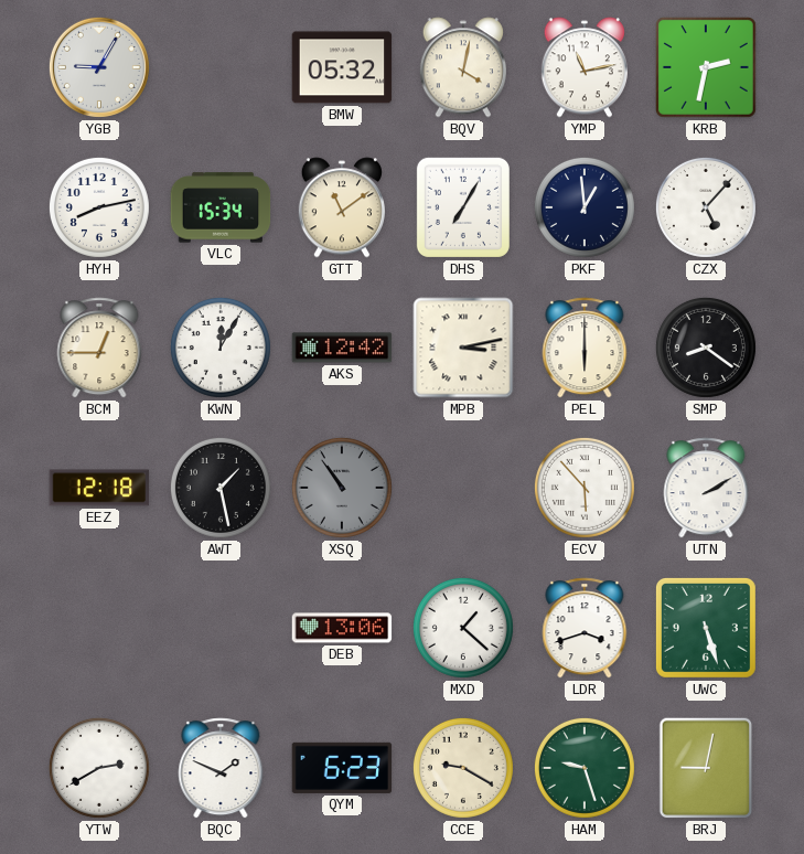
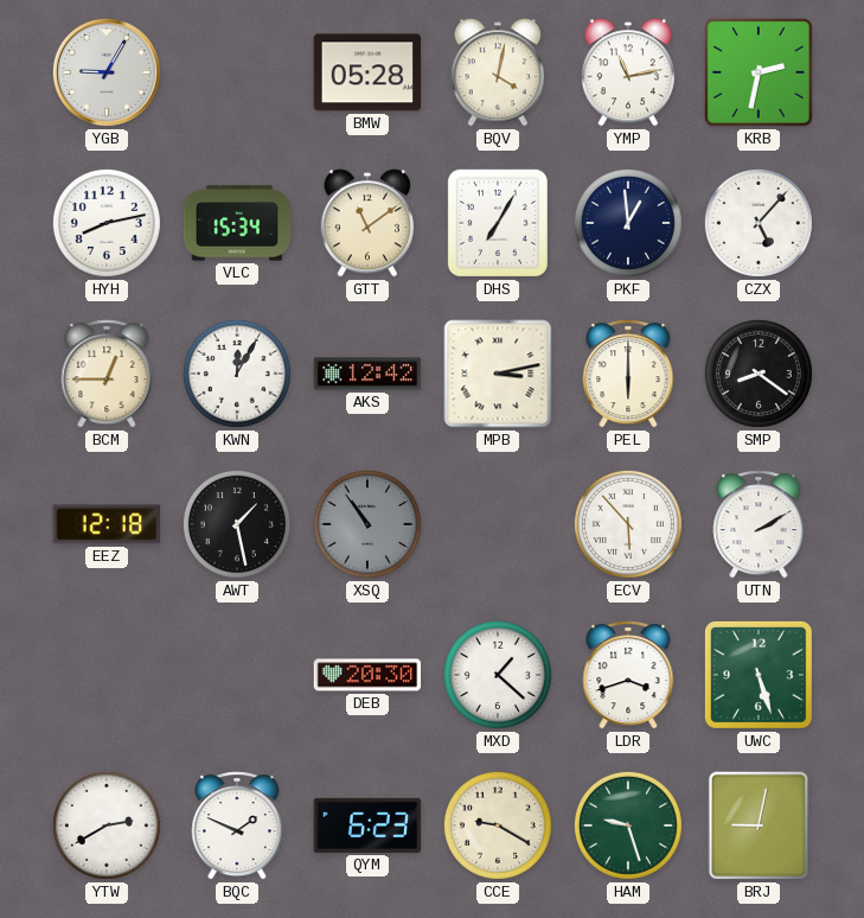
BMW: 05:32 -> 05:28 (367, 72)
DEB: 13:06 -> 20:30 (367, 675)
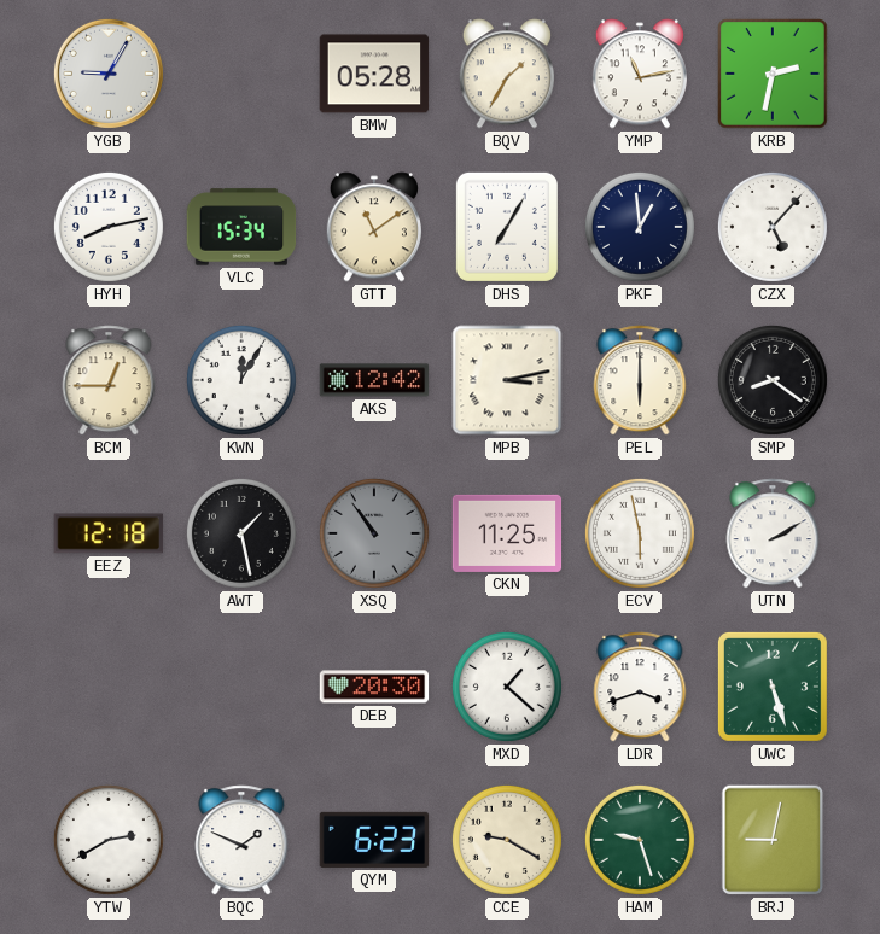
BQV: 4:02 -> 1:35 (507, 74)
CKN: none -> 11:25 (507, 533)
ECV: 5:53 -> 5:58 (640, 533)
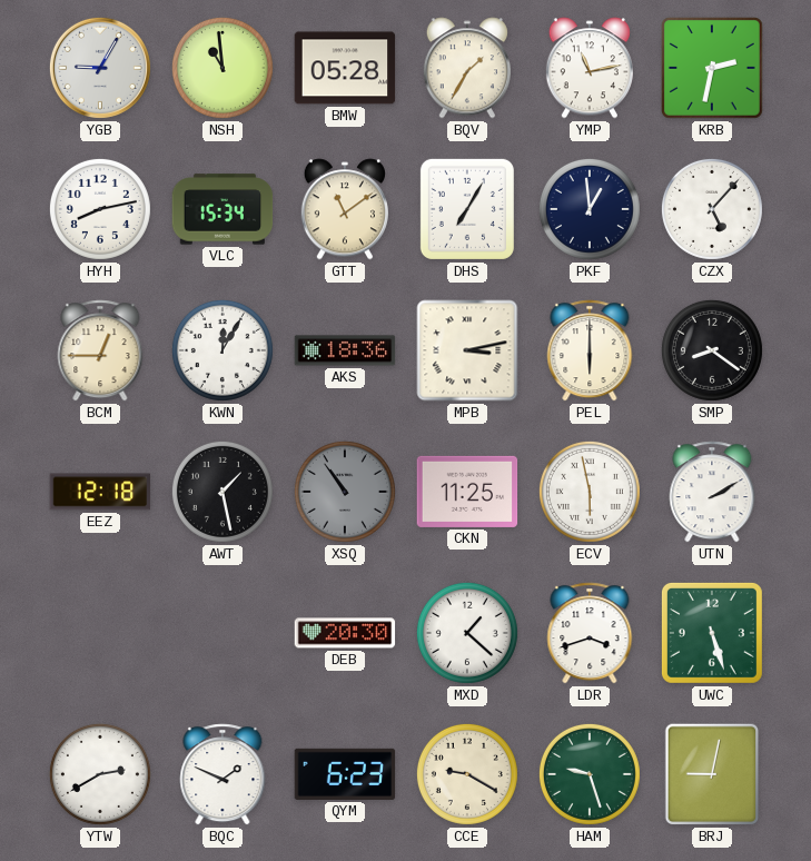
NSH: none -> 10:59 (222, 68)
AKS: 12:42 -> 18:36 (345, 350)
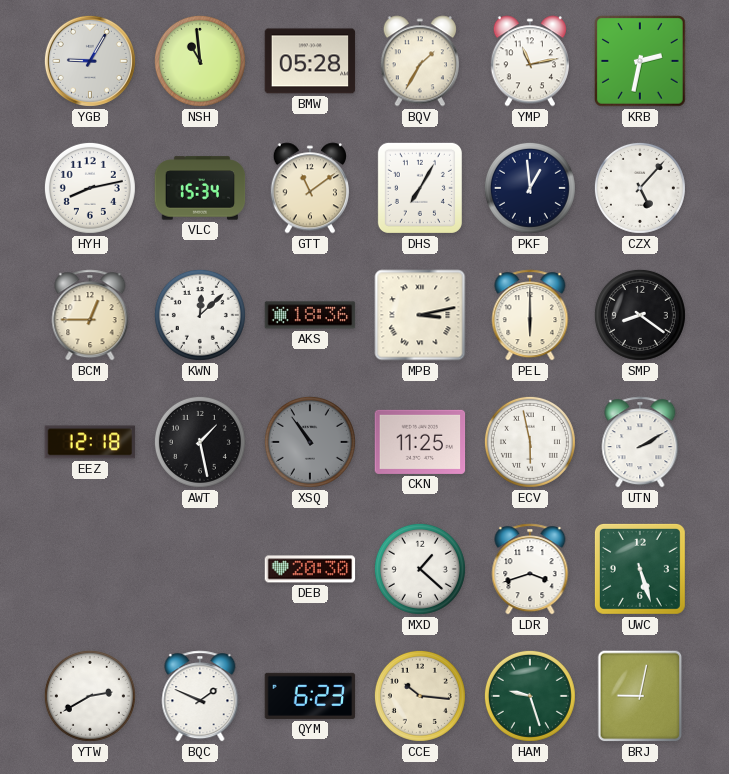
KWN: 12:05 -> 12:08 (200, 315)
CCE: 9:20 -> 10:16 (420, 696)
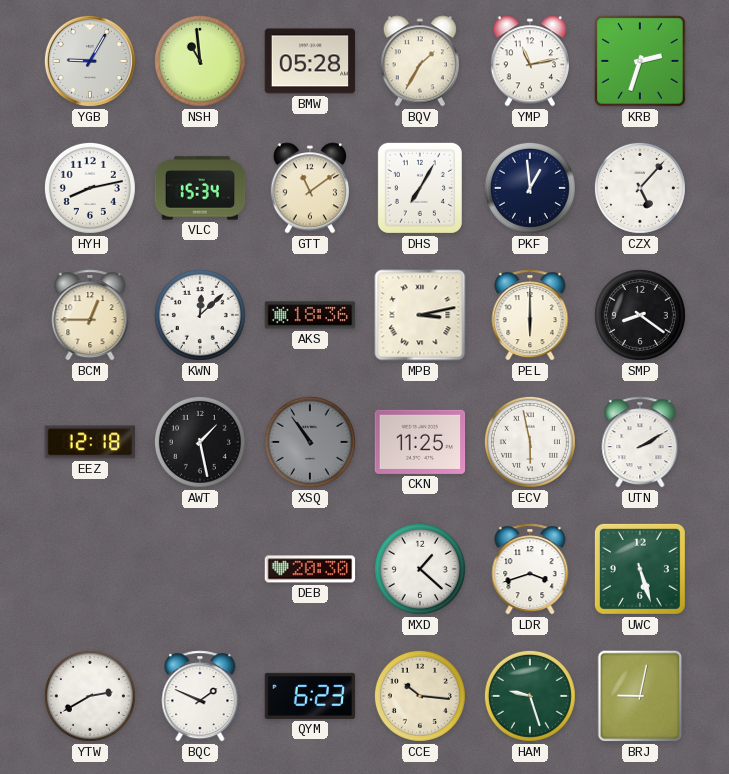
KRB: 2:32 -> 2:33 (641, 62)
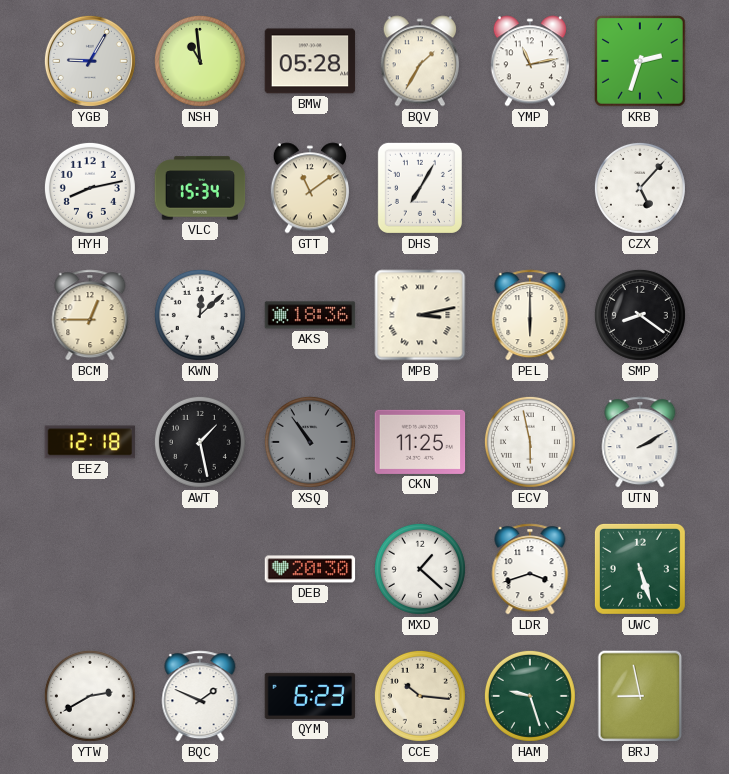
PKF: 12:59 -> none (530, 188)
BRJ: 9:02 -> 8:58 (640, 696)
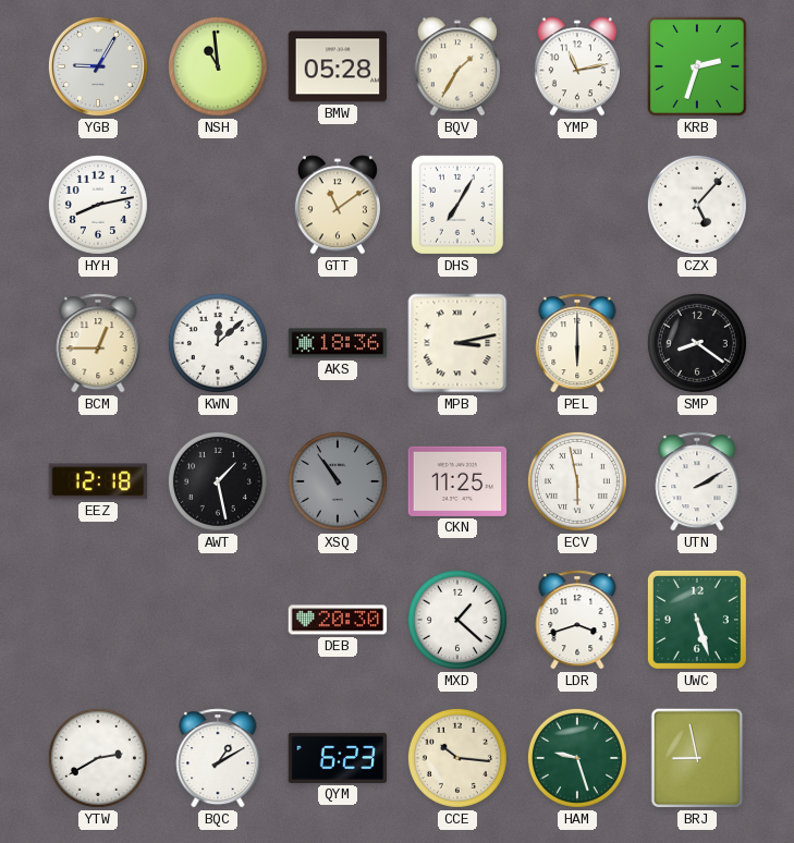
VLC: 15:34 -> none (200, 188)
BQC: 1:49 -> 1:10 (218, 758)
